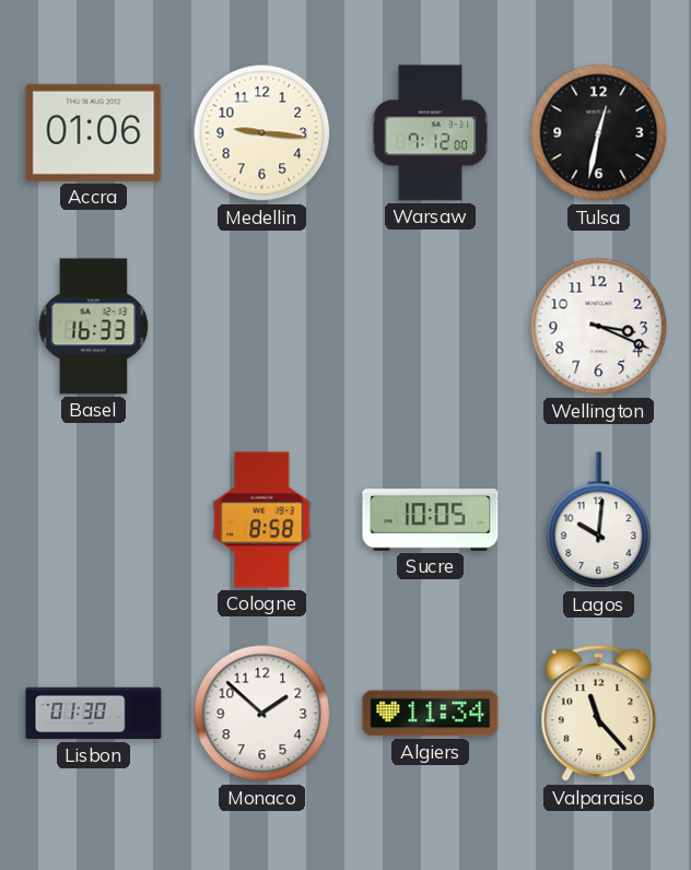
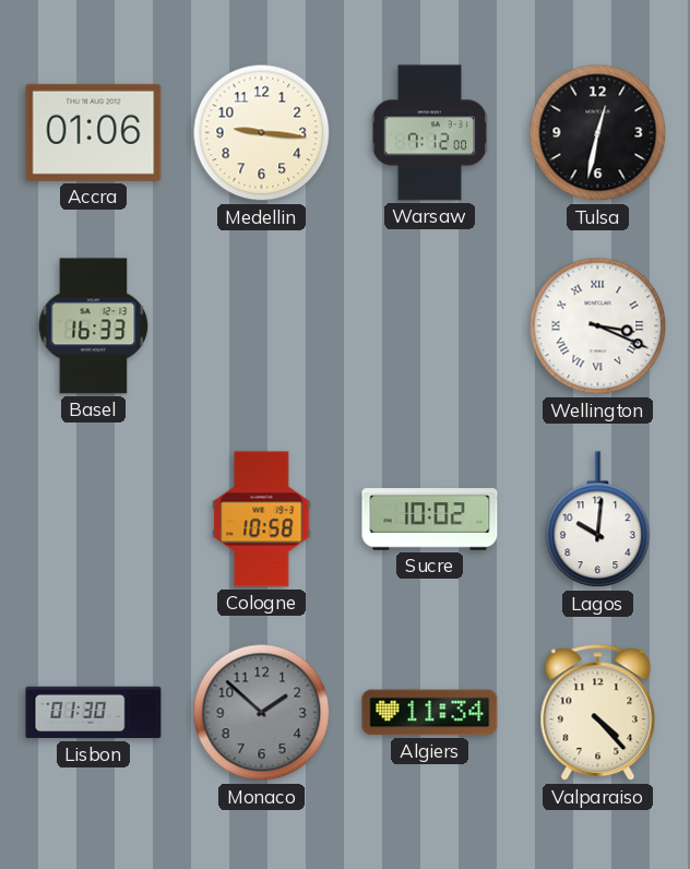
Wellington numerals: Arabic -> Roman (598, 326)
Cologne: 8:58 -> 10:58 (262, 520)
Sucre: 10:05 -> 10:02 (430, 520)
Monaco dial: white -> grey (262, 713)
Valparaiso: 11:23 -> 4:23 (598, 713)
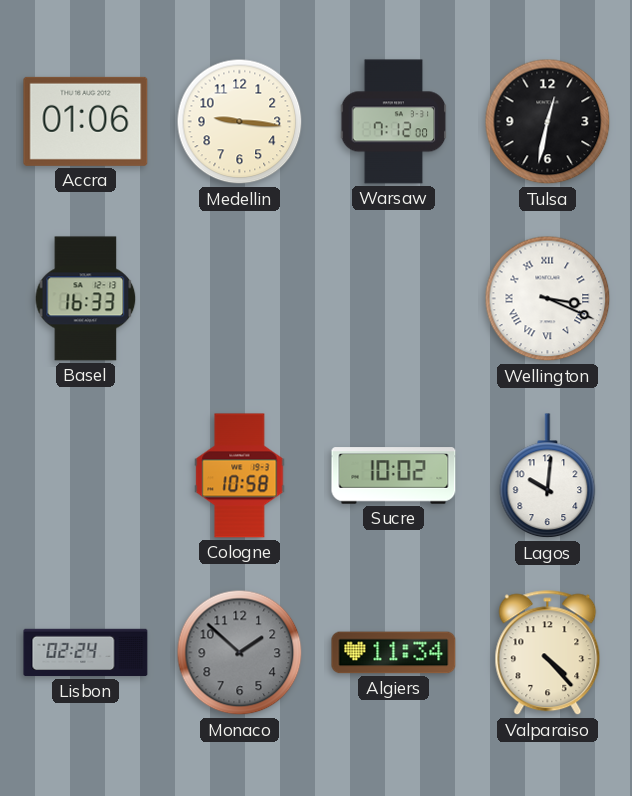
Lisbon: 01:30 -> 02:24 (86, 653)
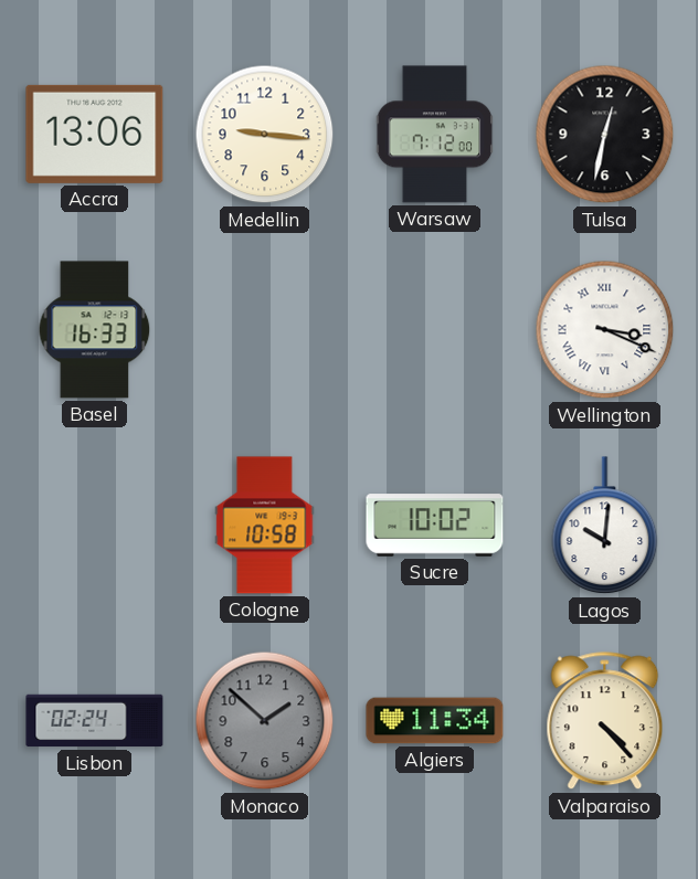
Accra: 01:06 -> 13:06 (95, 134)
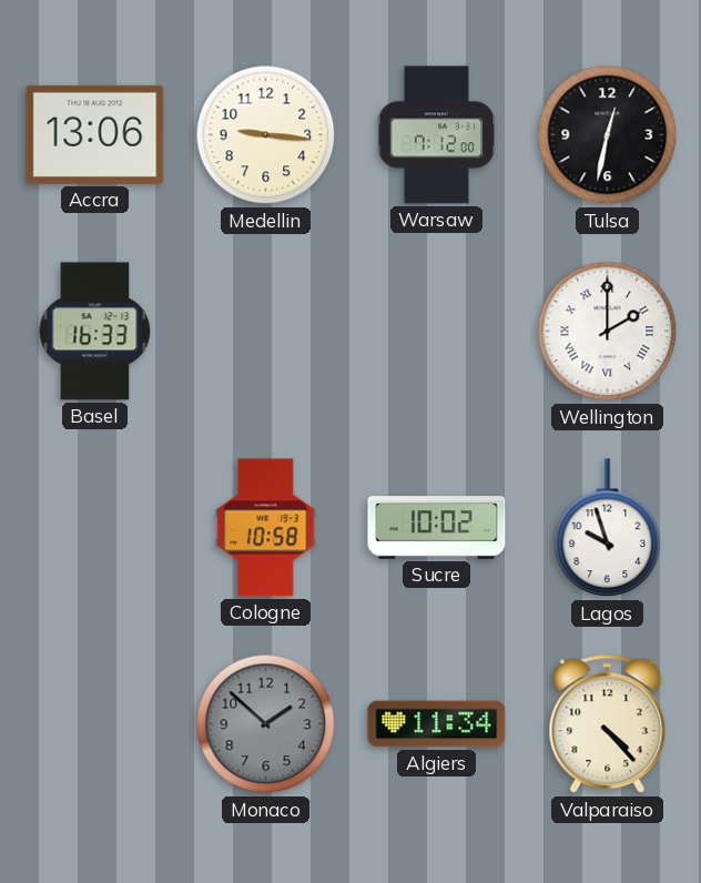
Wellington: 3:19 -> 2:00 (608, 332)
Lagos: 10:01 -> 9:57 (608, 528)
Lisbon: 02:24 -> none (95, 721)
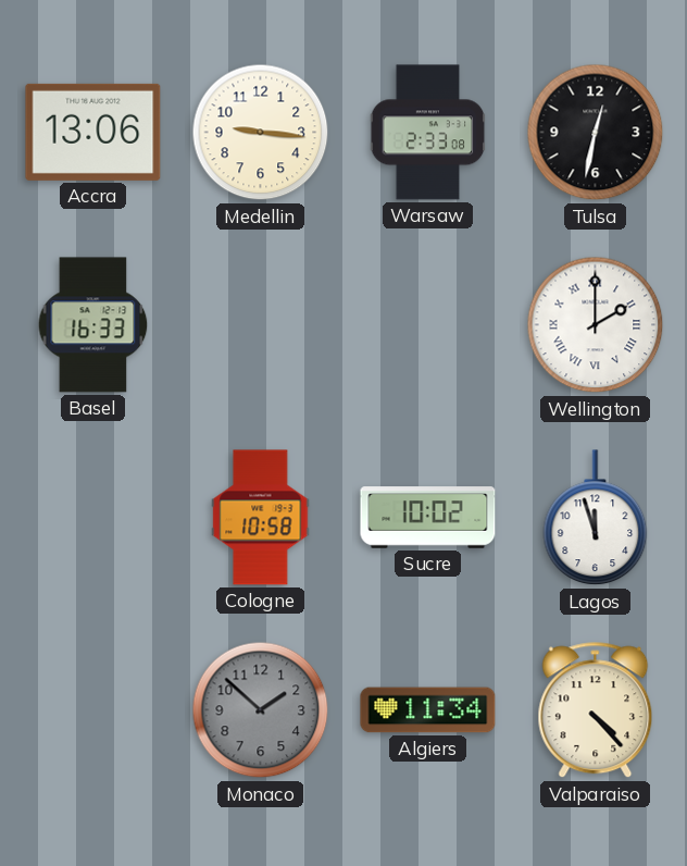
Warsaw: 7:12 -> 2:33 (428, 133)
Lagos: 9:57 -> 11:57 (596, 518)
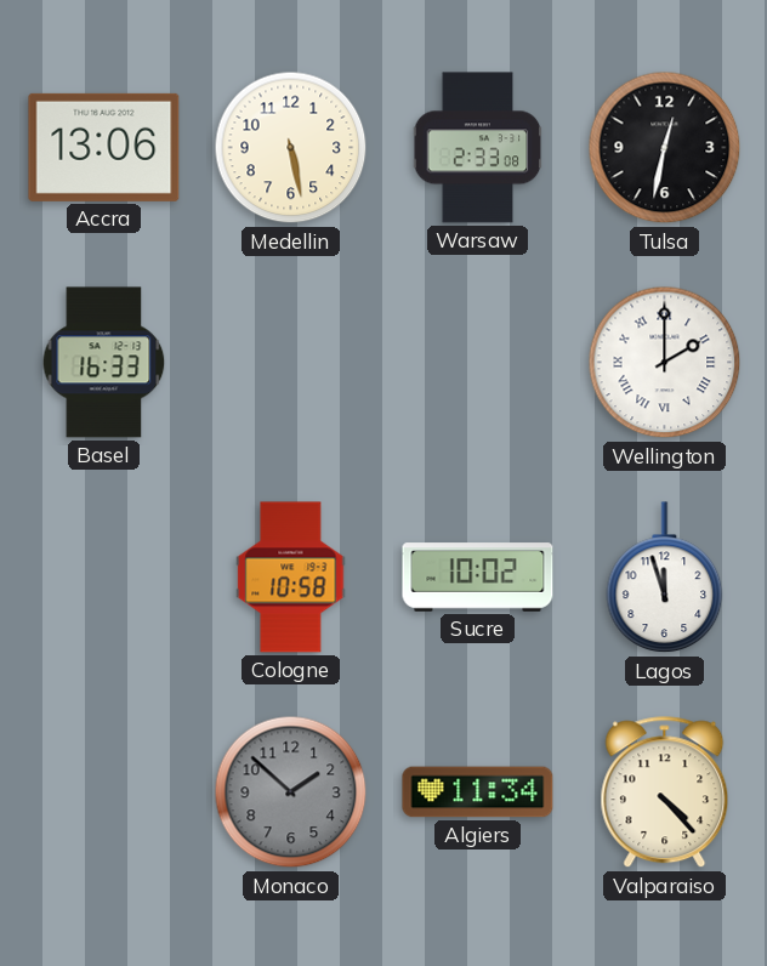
Medellin: 9:16 -> 5:28 (291, 148)
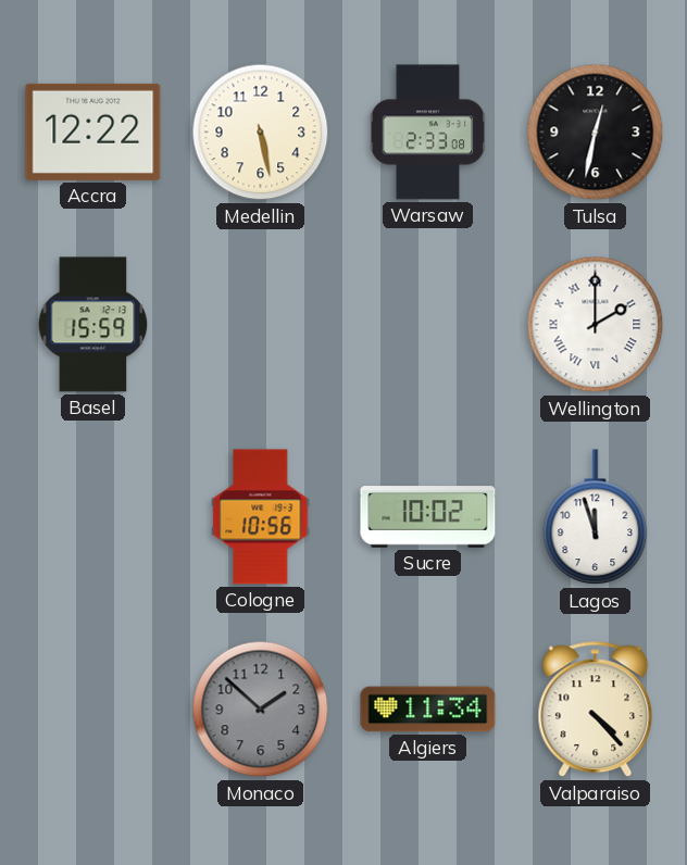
Accra: 13:06 -> 12:22 (93, 131)
Basel: 16:33 -> 15:59 (93, 325)
Cologne: 10:58 -> 10:56 (261, 517)
